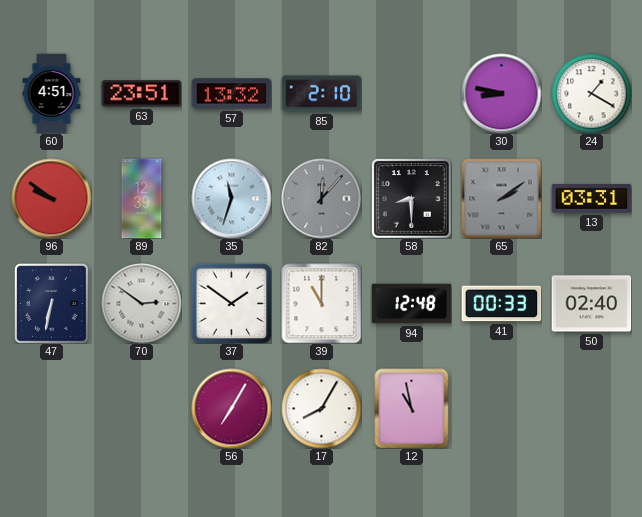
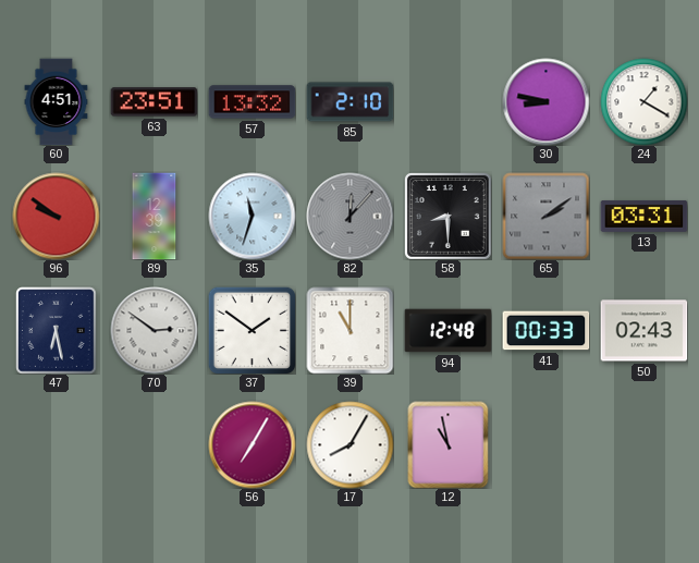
47: 6:32 -> 6:28 (57, 330)
50: 02:40 -> 02:43 (643, 331)
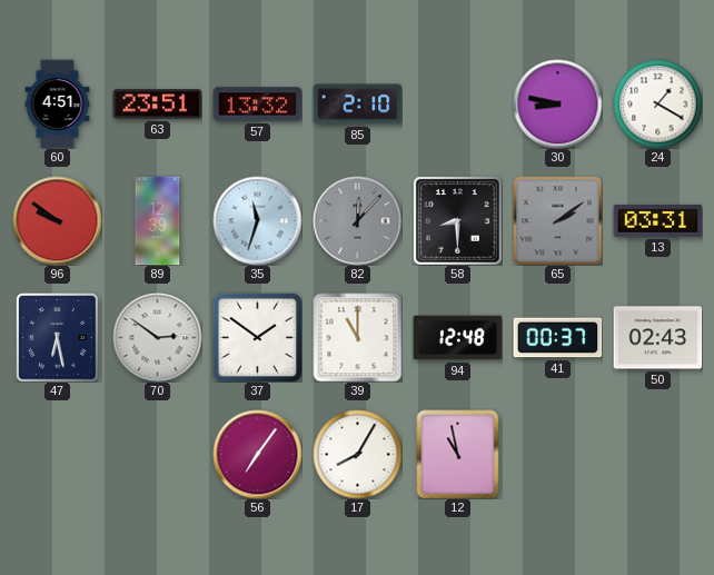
41: 00:33 -> 00:37 (557, 338)
56: 7:05 -> 7:06 (257, 454)
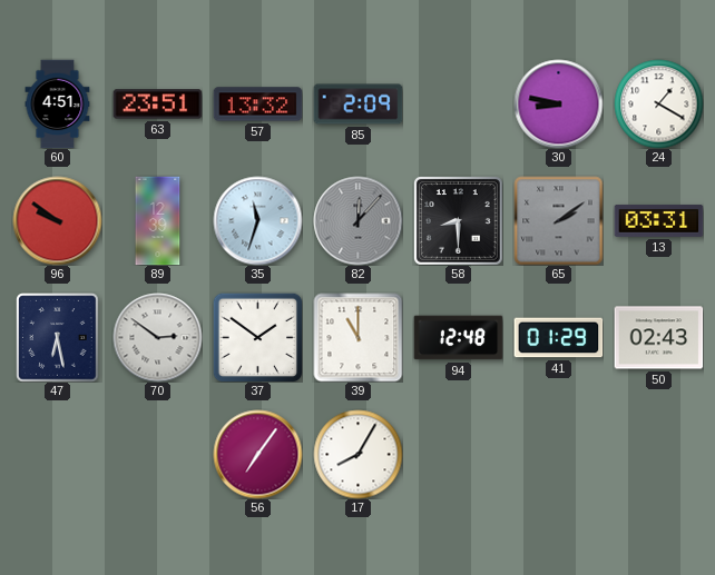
85: 2:10 -> 2:09 (357, 105)
41: 00:37 -> 01:29 (558, 338)
12: 10:58 -> none (458, 454)
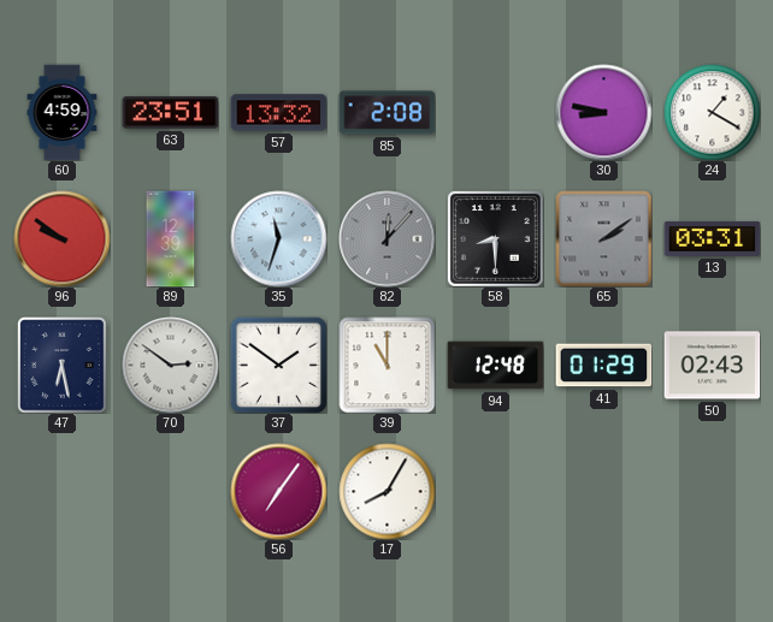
60: 4:51 -> 4:59 (63, 112)
85: 2:09 -> 2:08 (386, 113)
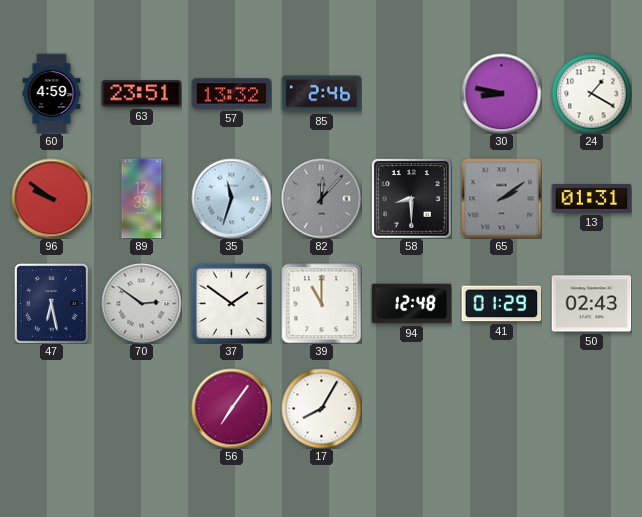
85: 2:08 -> 2:46 (321, 94)
13: 03:31 -> 01:31 (591, 198)
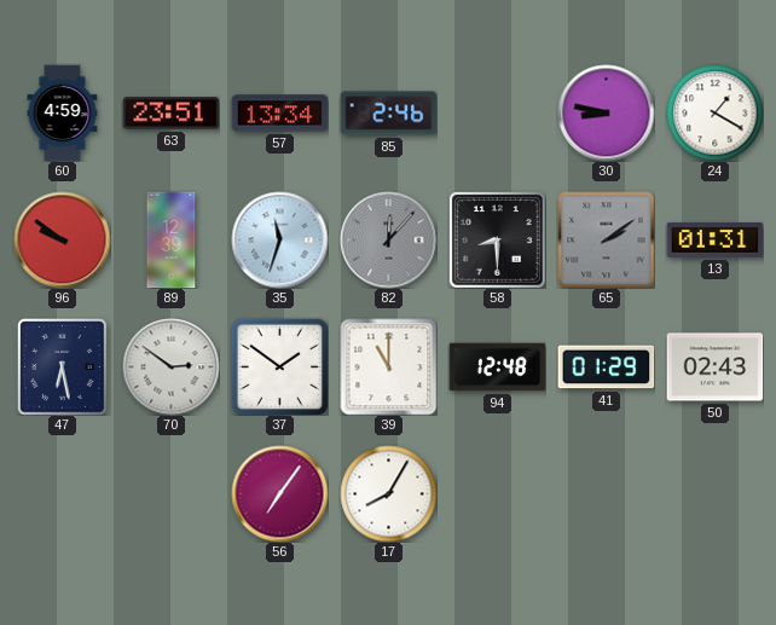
57: 13:32 -> 13:34 (279, 114)
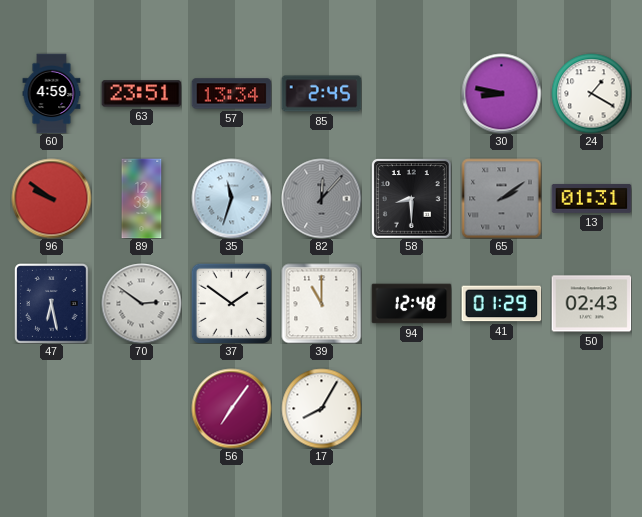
85: 2:46 -> 2:45 (321, 94)
